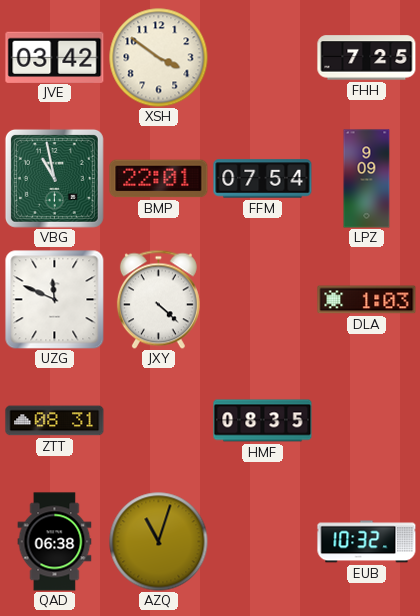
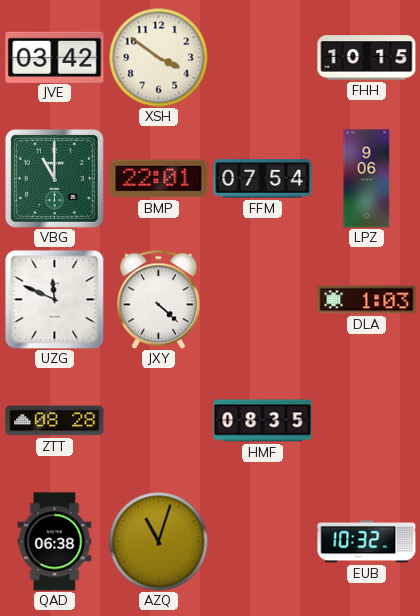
FHH: 7:25 -> 10:15 (367, 58)
VBG: 10:58 -> 11:00 (54, 178)
LPZ: 9:09 -> 9:06 (367, 179)
ZTT: 08:31 -> 08:28 (55, 421)
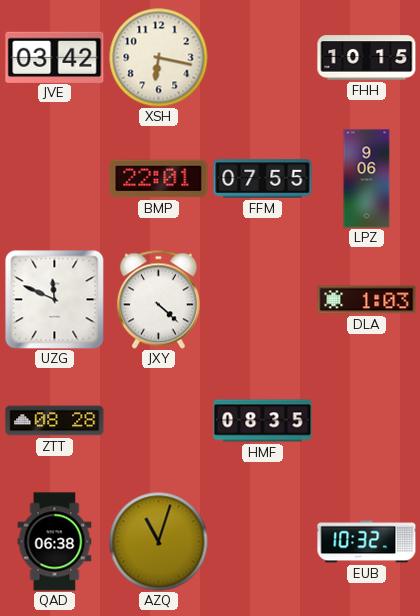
XSH: 3:51 -> 6:17 (159, 58)
VBG: 11:00 -> none (54, 178)
FFM: 07:54 -> 07:55 (263, 179)
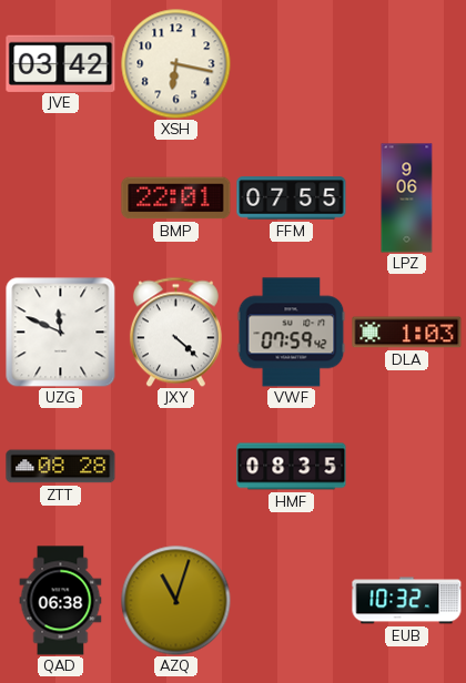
FHH: 10:15 -> none (367, 58)
VWF: none -> 07:59 (292, 333)
